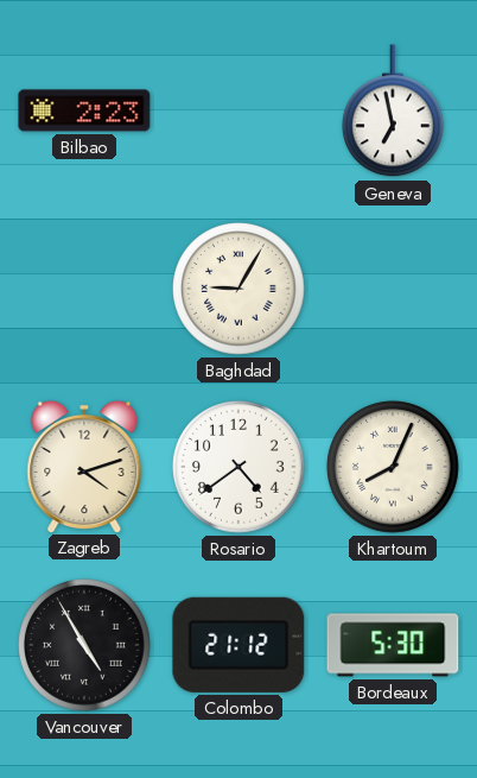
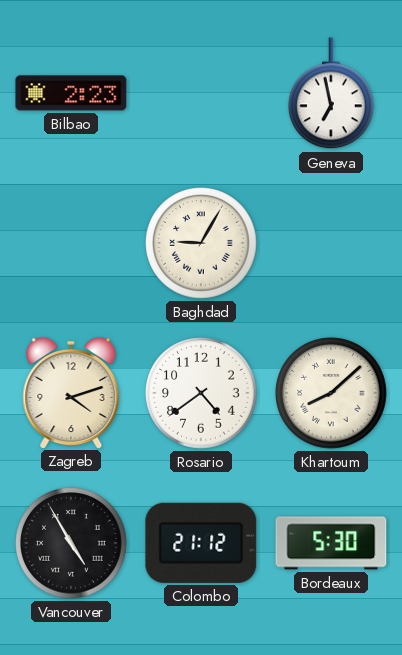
Khartoum: 8:04 -> 8:08 (331, 393)
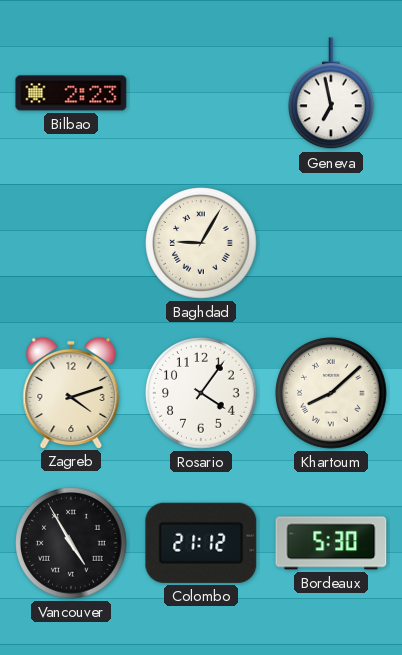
Rosario: 4:39 -> 4:06 (201, 393)
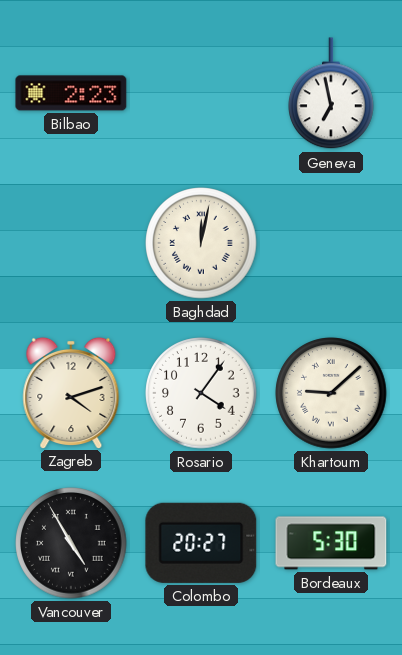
Baghdad: 9:05 -> 12:02 (201, 243)
Khartoum: 8:08 -> 9:08 (331, 393)
Colombo: 21:12 -> 20:27 (201, 543)
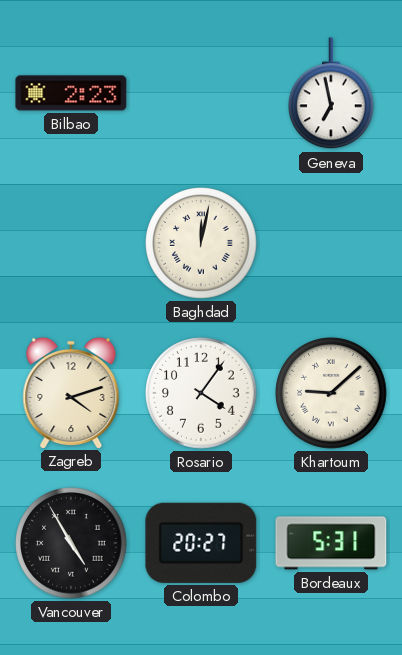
Bordeaux: 5:30 -> 5:31 (331, 543)
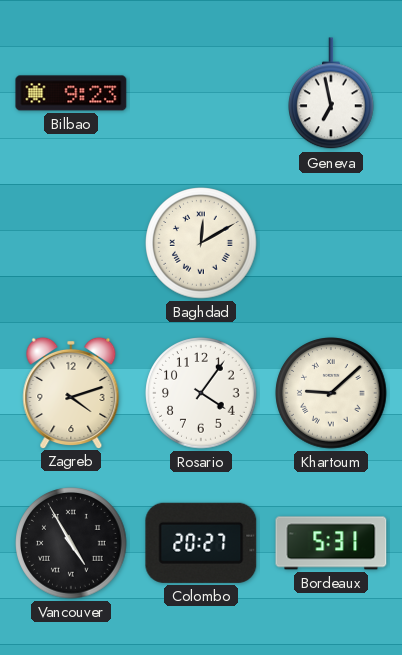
Bilbao: 2:23 -> 9:23 (71, 93)
Baghdad: 12:02 -> 12:10 (201, 243)
